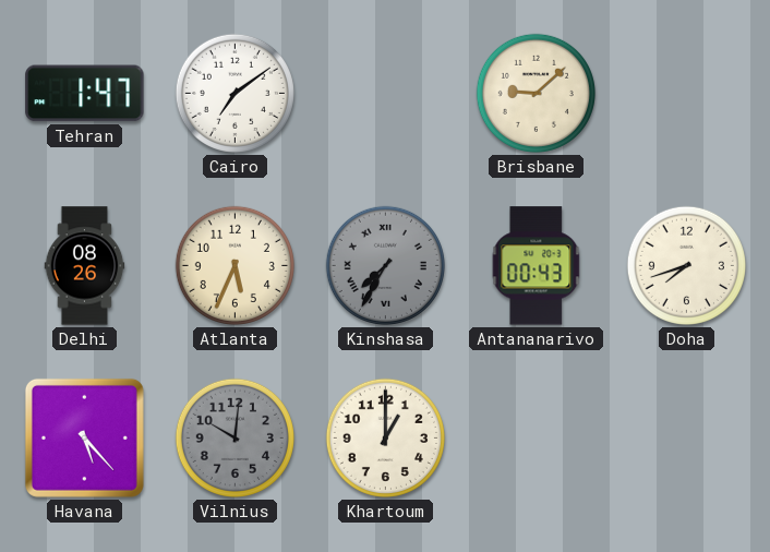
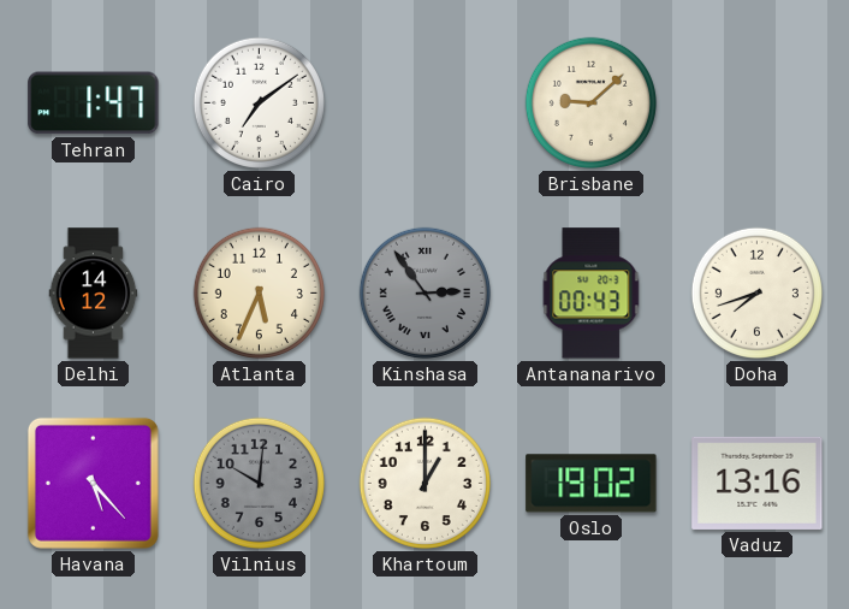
Delhi: 08:26 -> 14:12 (94, 294)
Kinshasa: 7:35 -> 2:54 (424, 292)
Oslo: none -> 19:02 (592, 484)
Vaduz: none -> 13:16 (758, 483)
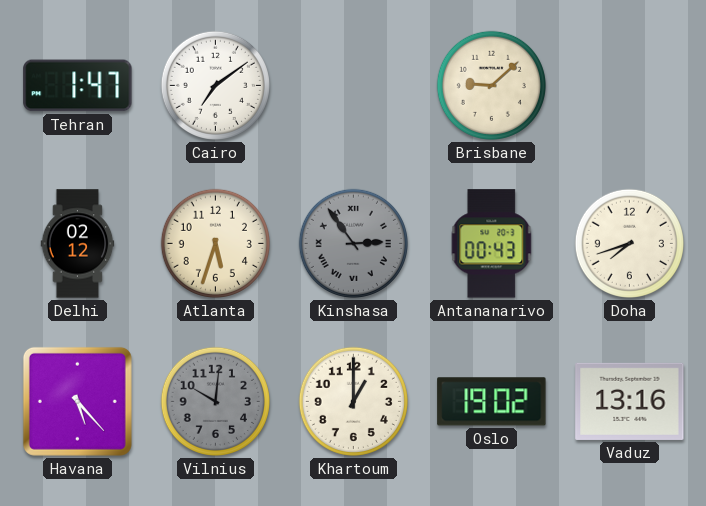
Delhi: 14:12 -> 02:12 (78, 244)
Atlanta: 5:34 -> 5:33 (215, 243)
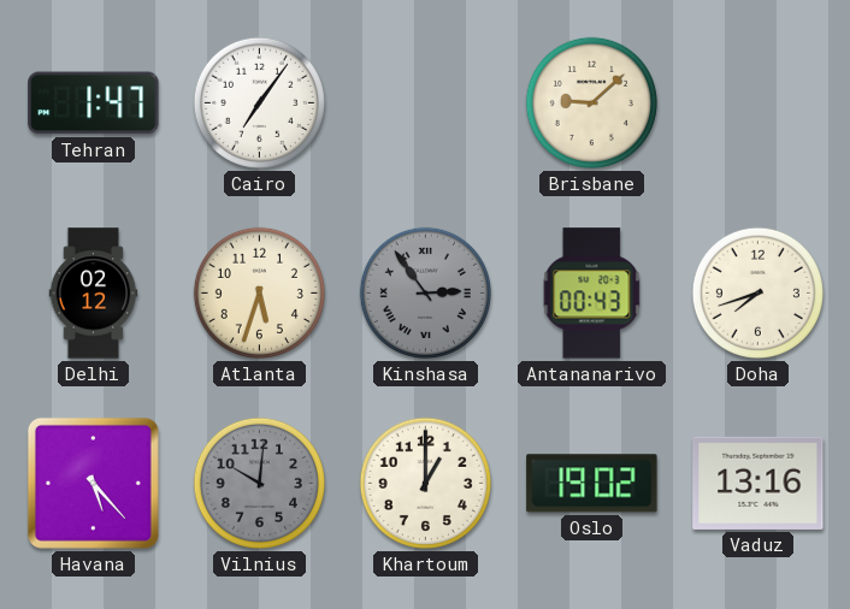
Cairo: 7:09 -> 7:06 (259, 102)
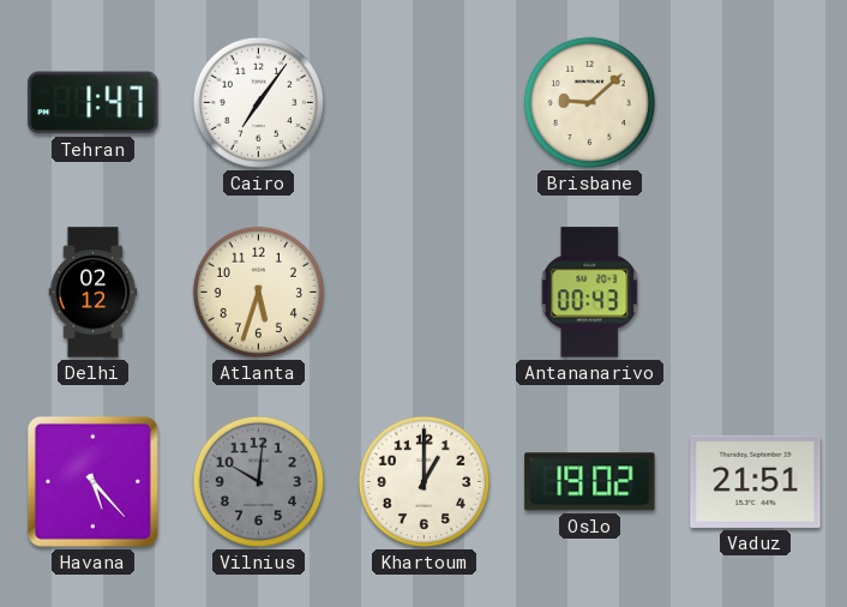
Kinshasa: 2:54 -> none (425, 292)
Doha: 7:42 -> none (757, 292)
Vaduz: 13:16 -> 21:51 (756, 481)
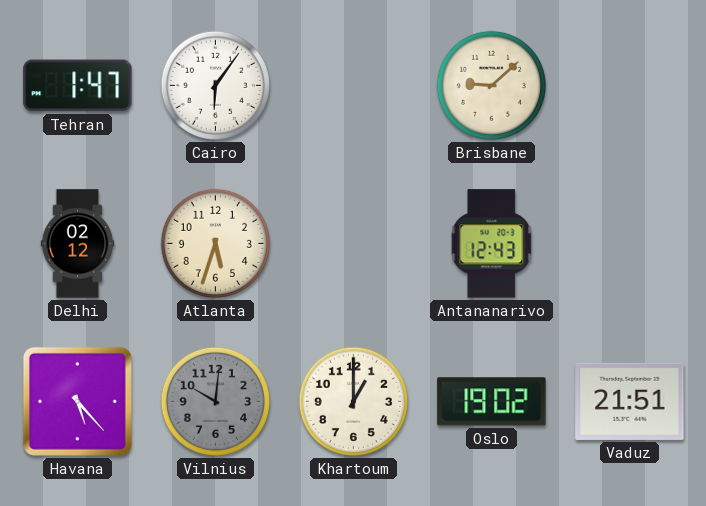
Cairo: 7:06 -> 6:06 (215, 85)
Antananarivo: 00:43 -> 12:43 (492, 244)
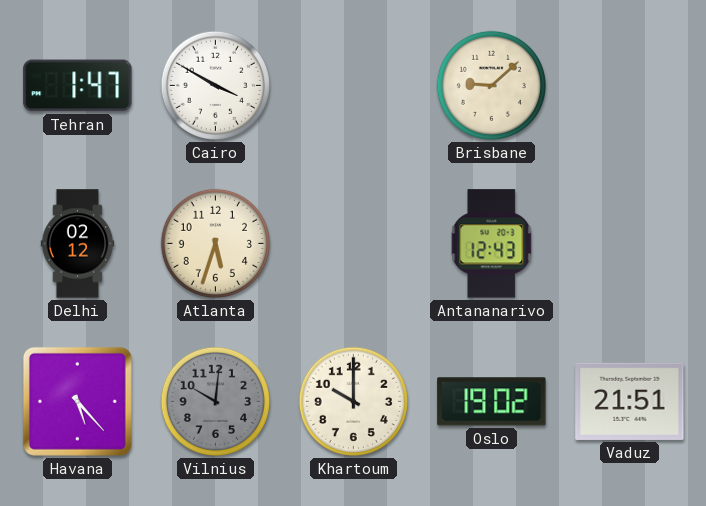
Cairo: 6:06 -> 3:50 (215, 85)
Khartoum: 1:00 -> 10:00 (353, 401)
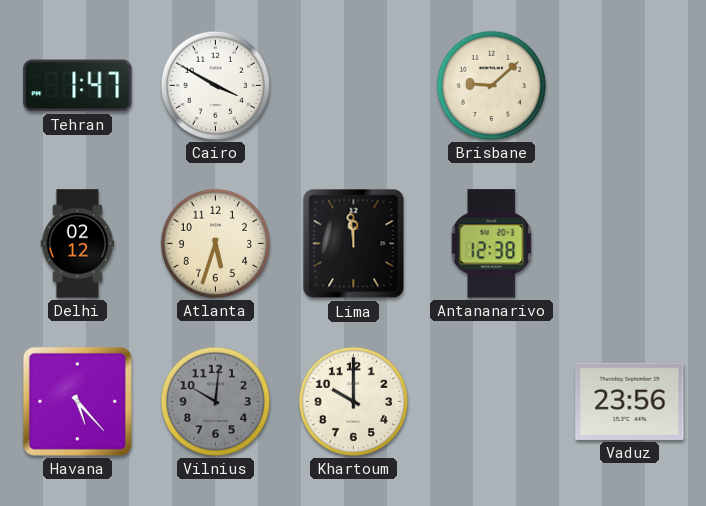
Lima: none -> 11:59 (354, 244)
Antananarivo: 12:43 -> 12:38 (492, 244)
Oslo: 19:02 -> none (492, 402)
Vaduz: 21:51 -> 23:56 (630, 401)
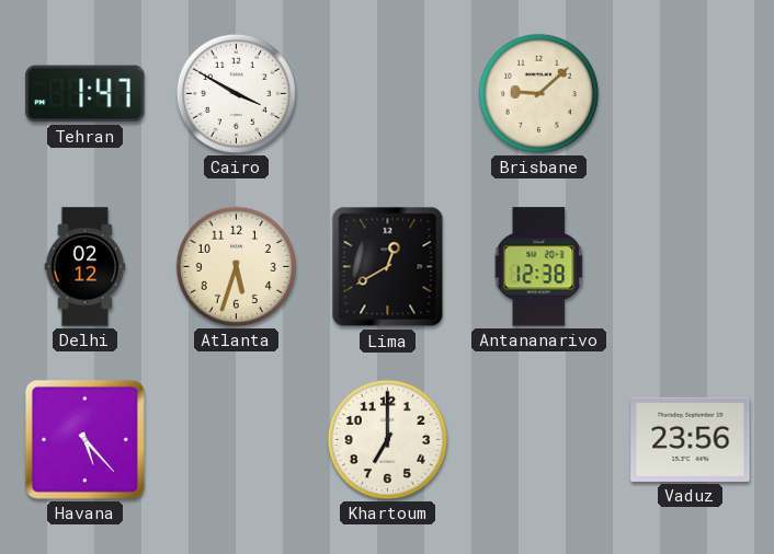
Lima: 11:59 -> 12:40 (388, 267)
Vilnius: 10:01 -> none (215, 401)
Khartoum: 10:00 -> 7:00 (387, 439)
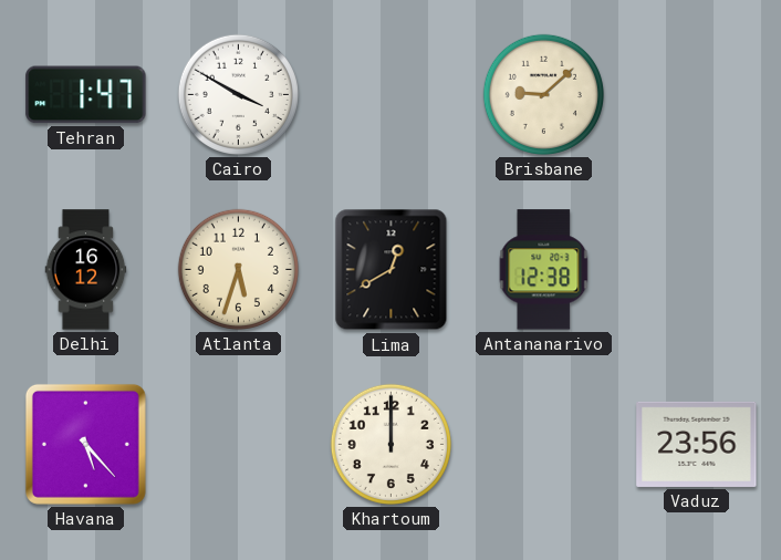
Delhi: 02:12 -> 16:12 (86, 270)
Khartoum: 7:00 -> 12:00 (390, 444)
